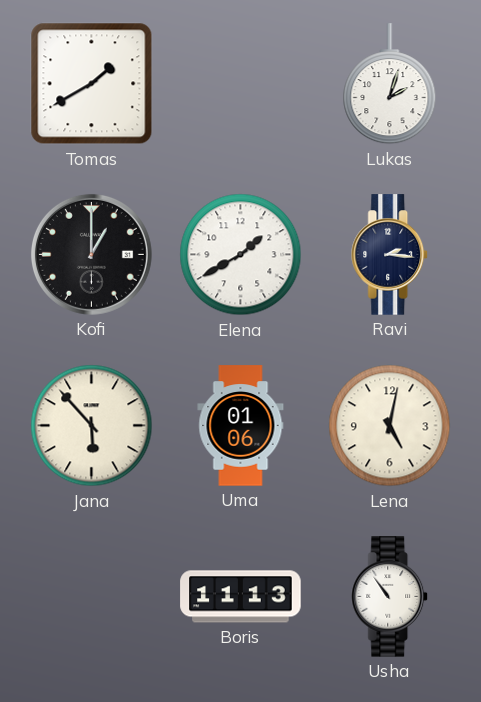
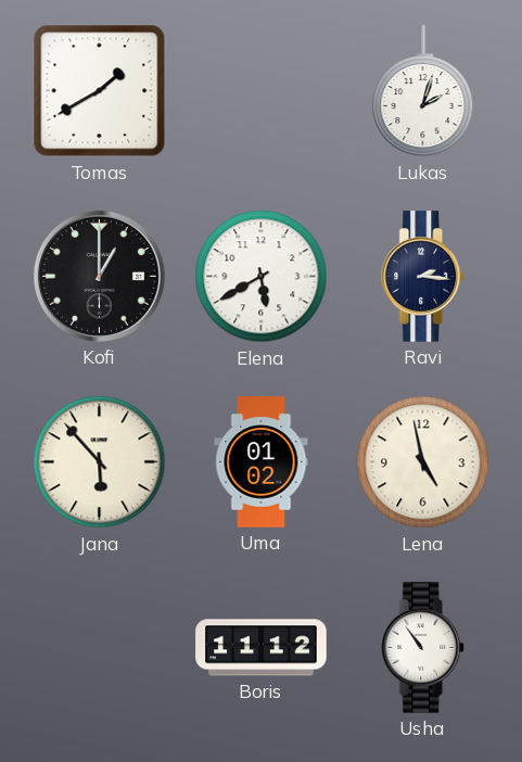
Elena: 1:40 -> 5:40 (262, 277)
Uma: 01:06 -> 01:02 (262, 462)
Lena: 5:02 -> 4:58 (423, 462)
Boris: 11:13 -> 11:12 (262, 648)
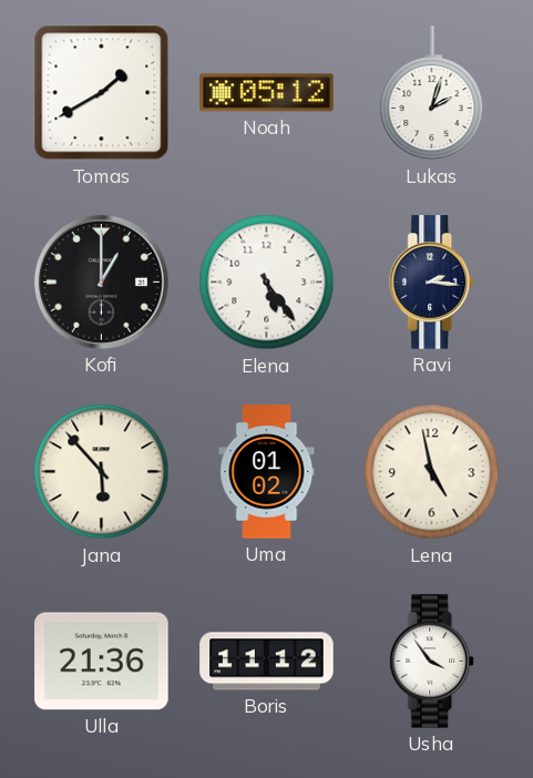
Noah: none -> 05:12 (267, 93)
Elena: 5:40 -> 5:24 (267, 283)
Ulla: none -> 21:36 (102, 662)
Usha: 10:54 -> 3:54 (432, 662)
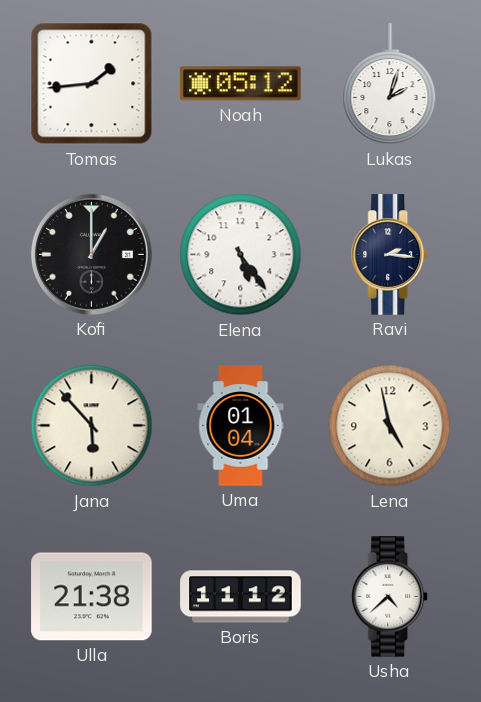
Tomas: 1:40 -> 1:44 (92, 84)
Uma: 01:02 -> 01:04 (241, 426)
Ulla: 21:36 -> 21:38 (92, 597)
Usha: 3:54 -> 4:38 (390, 597)
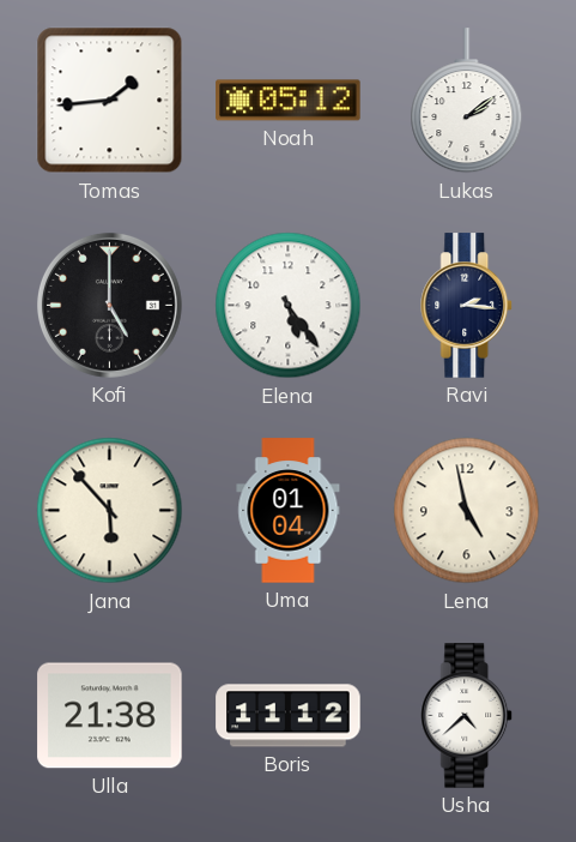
Lukas: 2:03 -> 2:09 (467, 101)
Kofi: 1:00 -> 5:00 (109, 305)
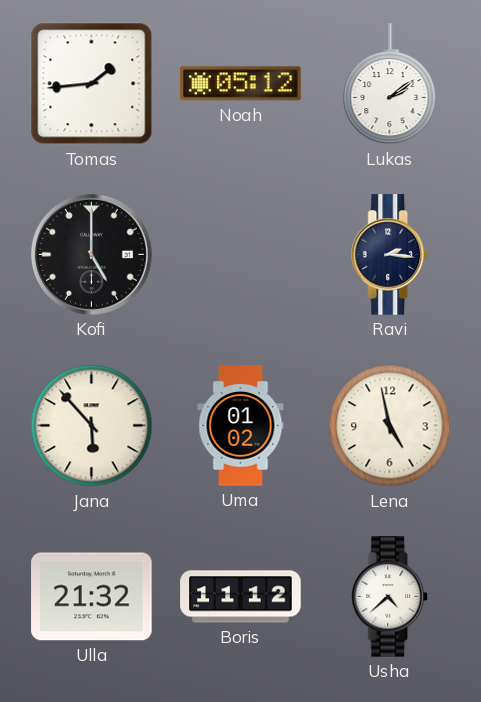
Elena: 5:24 -> none (289, 306)
Uma: 01:04 -> 01:02 (241, 426)
Ulla: 21:38 -> 21:32 (92, 597)
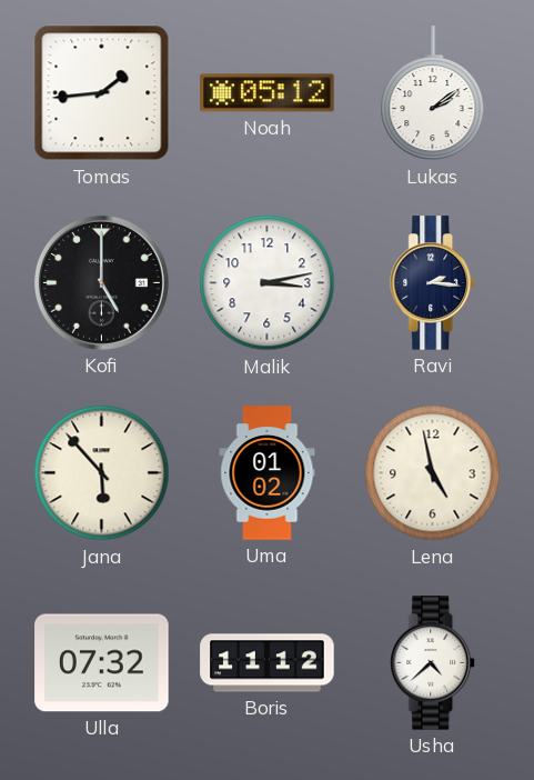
Malik: none -> 3:13 (268, 283)
Ulla: 21:32 -> 07:32 (102, 663)
